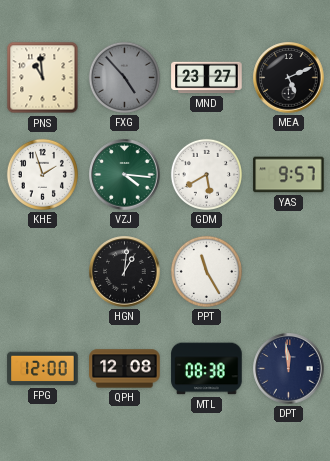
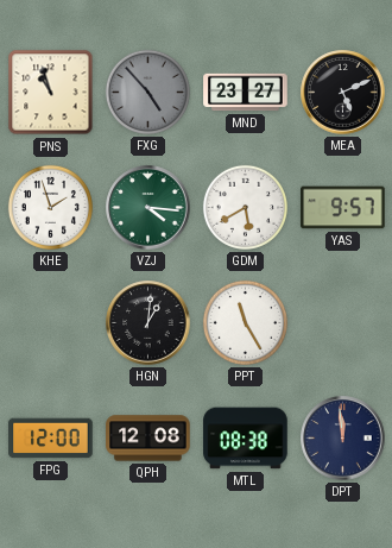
PNS: 10:59 -> 10:57 (51, 93)
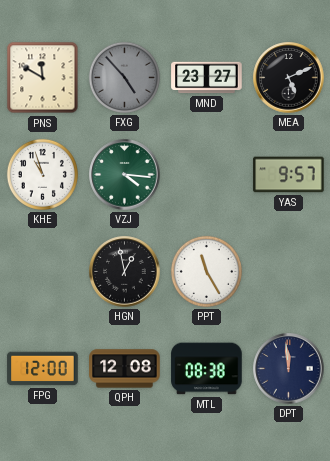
PNS: 10:57 -> 11:50 (43, 78)
KHE: 1:57 -> 10:57 (42, 174)
GDM: 5:40 -> none (245, 207)
HGN: 1:01 -> 12:58 (125, 272)
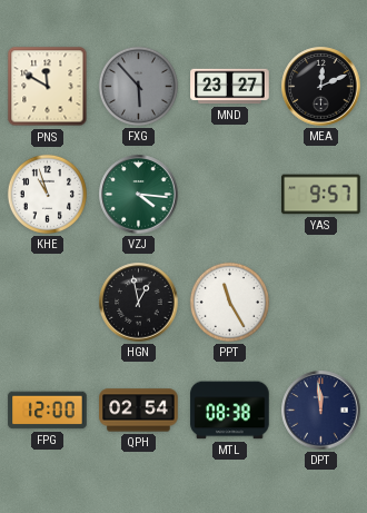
FXG: 4:53 -> 5:53 (138, 86)
MEA: 5:11 -> 12:11 (321, 87)
QPH: 12:08 -> 02:54 (139, 411)
